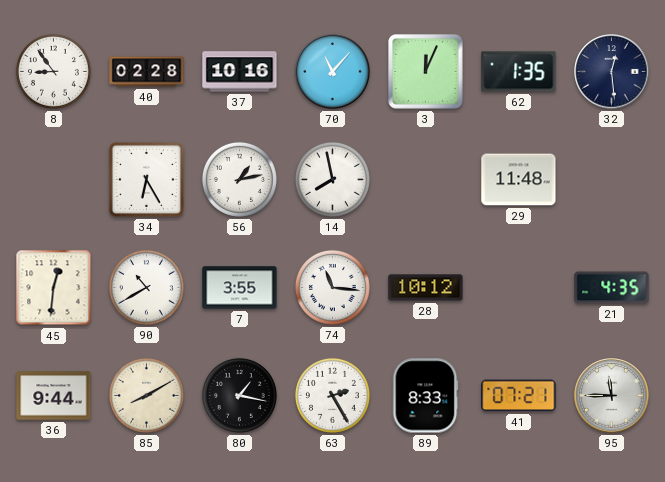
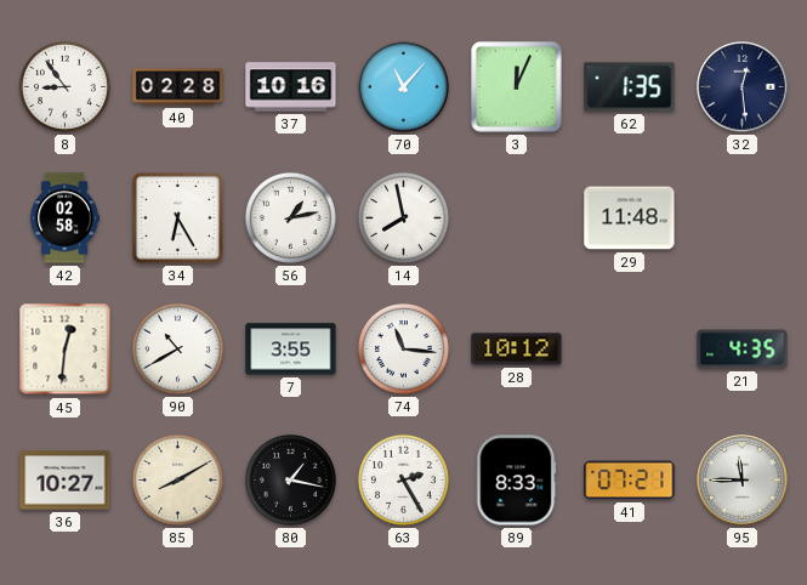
42: none -> 02:58 (64, 218)
36: 9:44 -> 10:27 (66, 481)
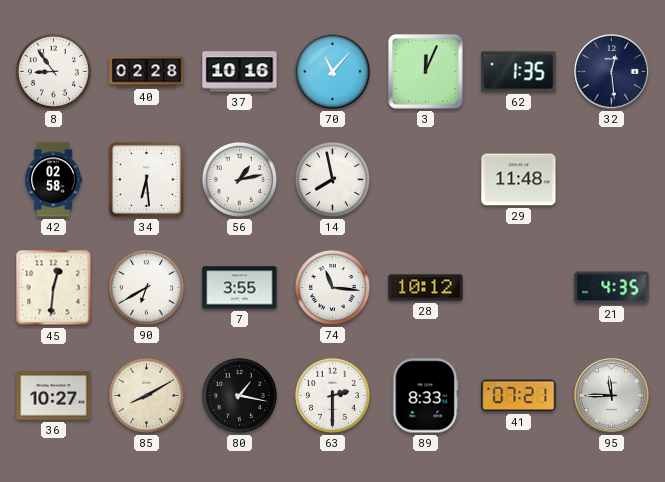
34: 6:25 -> 6:29 (146, 179)
90: 10:40 -> 6:40 (146, 287)
63: 2:25 -> 2:30 (332, 395)
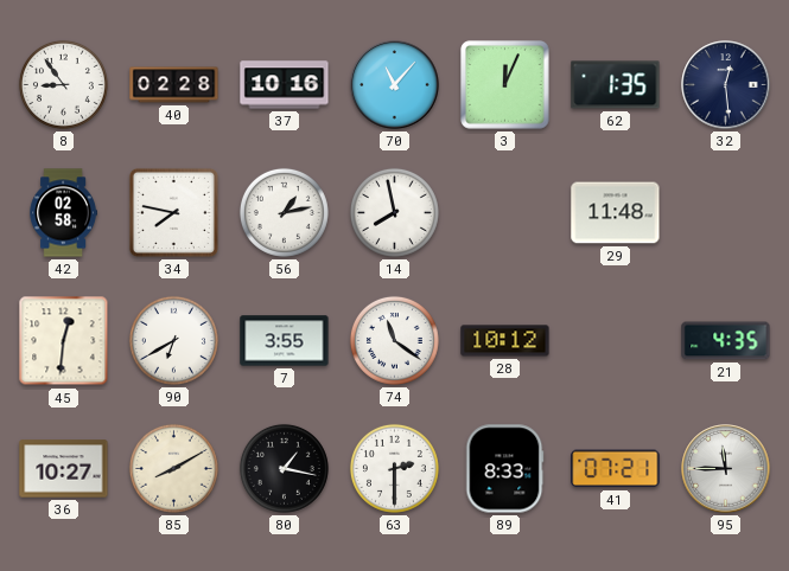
34: 6:29 -> 7:47 (173, 212)
74: 11:16 -> 11:21 (394, 340)
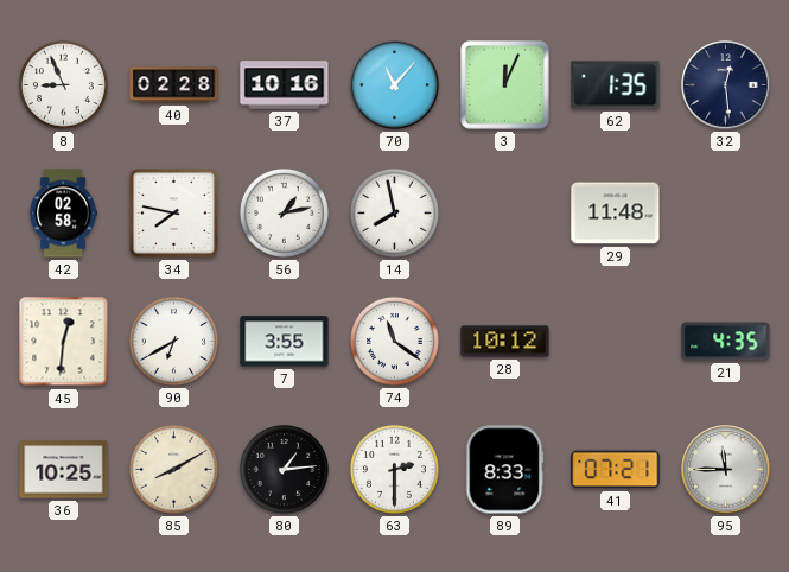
8: 8:54 -> 8:56 (63, 84)
36: 10:27 -> 10:25 (64, 470)
80: 1:17 -> 1:14 (284, 469)
